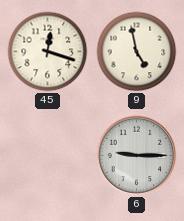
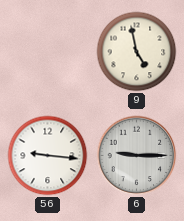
45: 12:18 -> none (48, 52)
56: none -> 9:16 (48, 156)
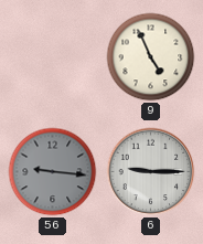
9: 4:58 -> 4:56 (151, 57)
56 dial: white -> grey (53, 172)
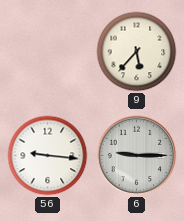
9: 4:56 -> 5:37 (137, 52)
56 dial: grey -> white (48, 156)
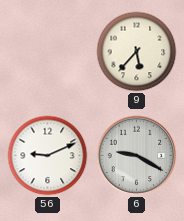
56: 9:16 -> 9:11 (48, 156)
6: 9:15 -> 9:20 (137, 156)
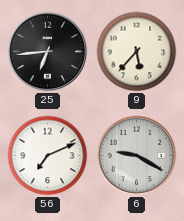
25: none -> 6:44 (48, 52)
56: 9:11 -> 7:11 (48, 156)
